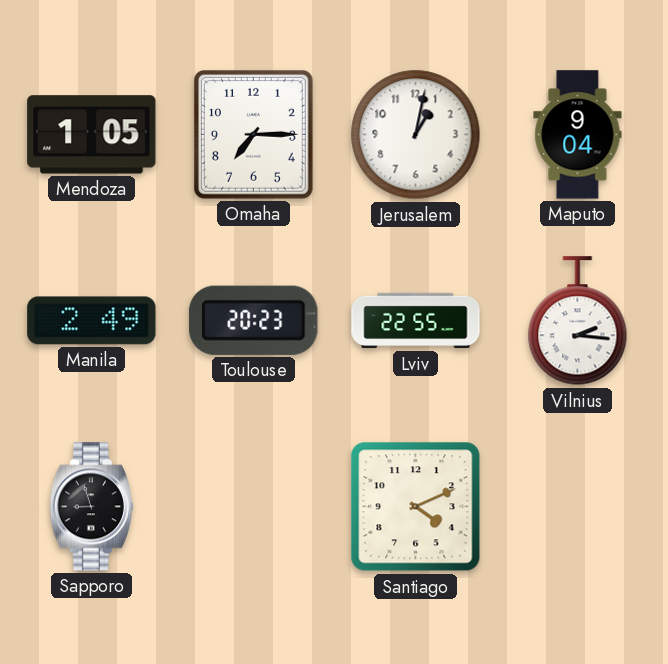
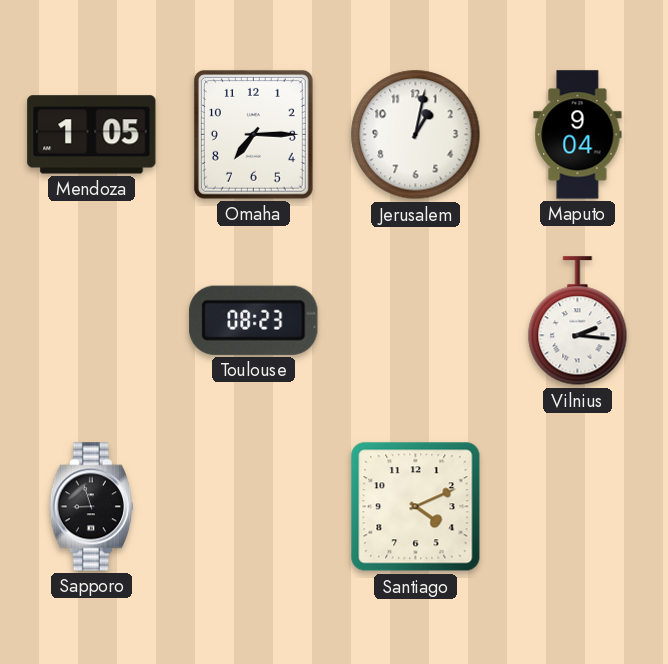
Manila: 2:49 -> none (92, 321)
Toulouse: 20:23 -> 08:23 (254, 320)
Lviv: 22:55 -> none (416, 321)
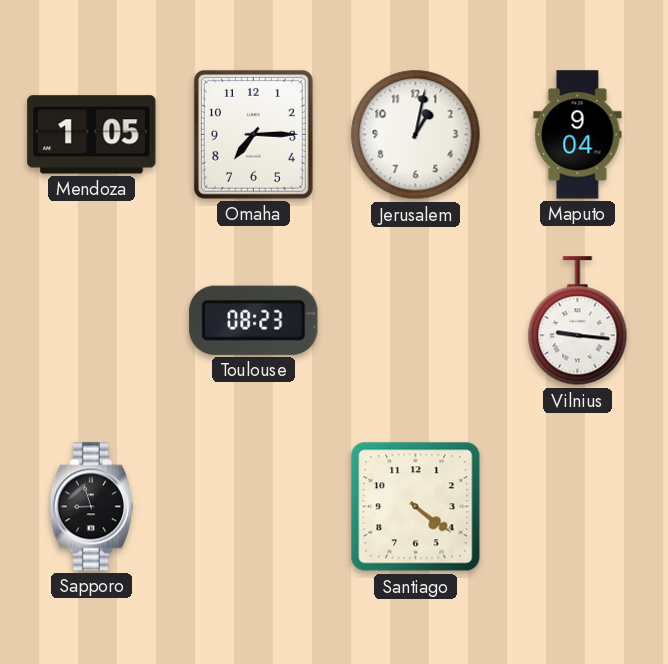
Vilnius: 2:16 -> 9:16 (578, 321)
Santiago: 4:11 -> 4:21 (416, 507)
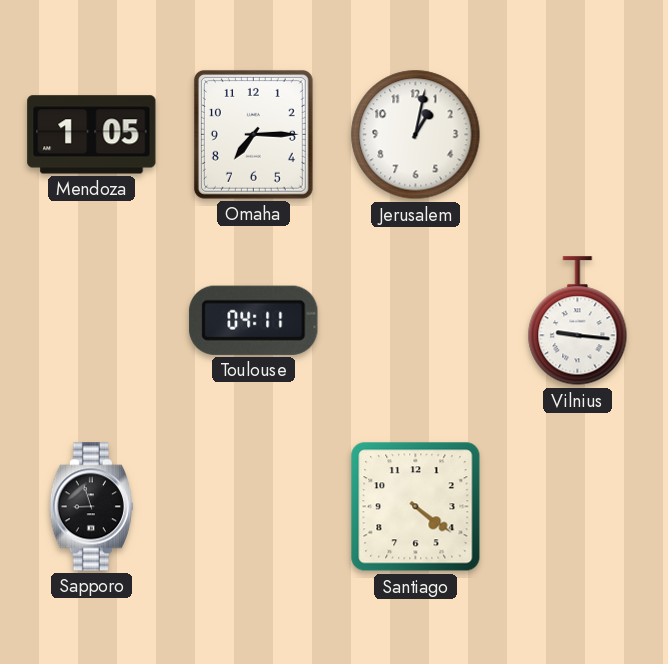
Maputo: 9:04 -> none (578, 135)
Toulouse: 08:23 -> 04:11 (254, 320)
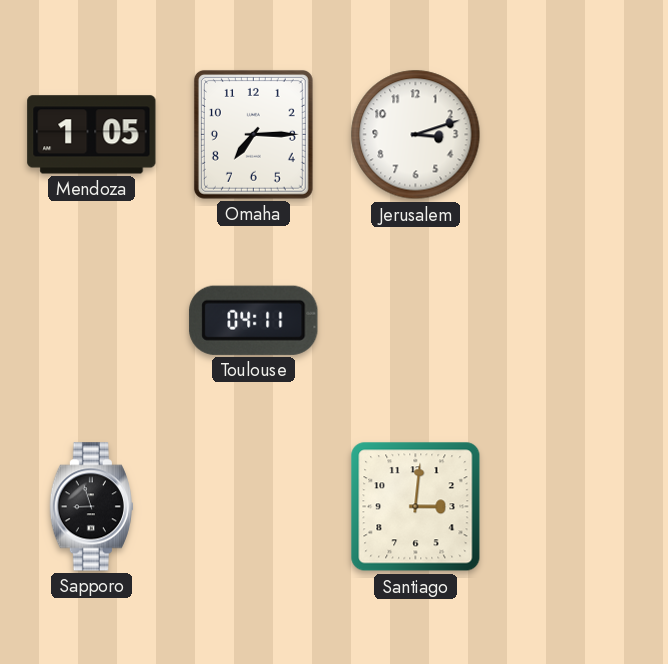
Jerusalem: 1:02 -> 3:12 (416, 135)
Vilnius: 9:16 -> none (578, 321)
Santiago: 4:21 -> 3:01 (416, 507)
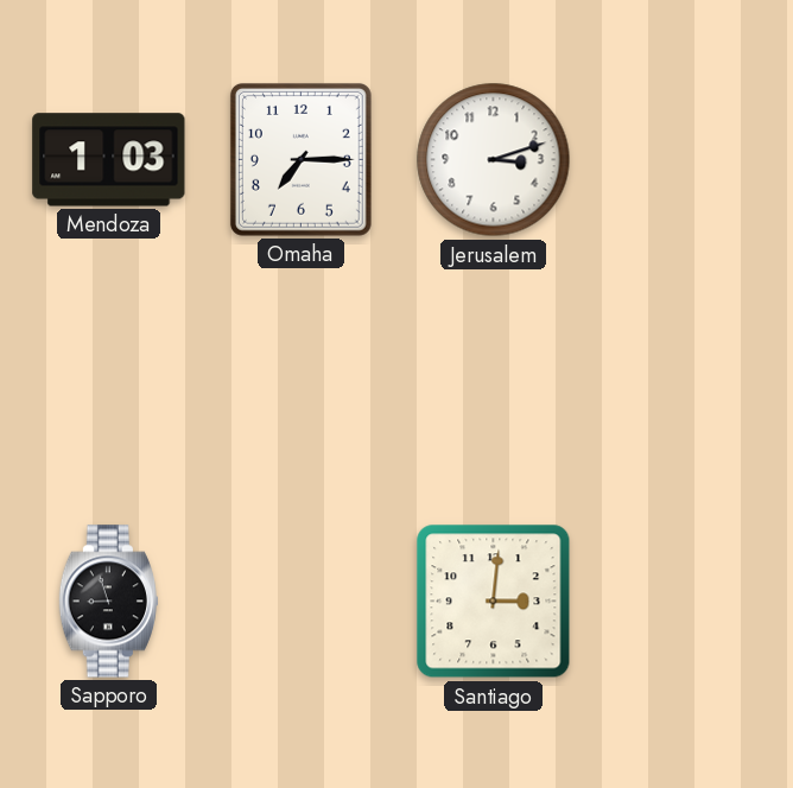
Mendoza: 1:05 -> 1:03 (109, 160)
Toulouse: 04:11 -> none (254, 320)
